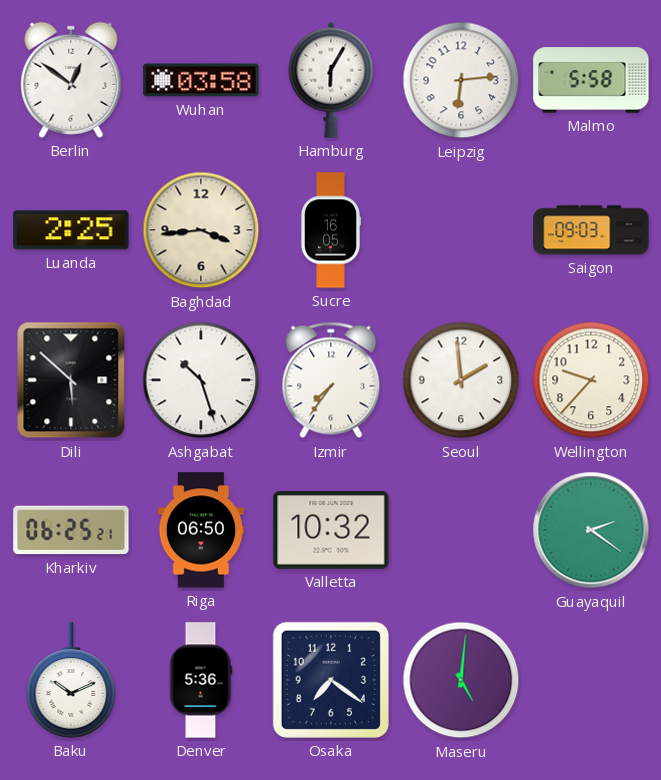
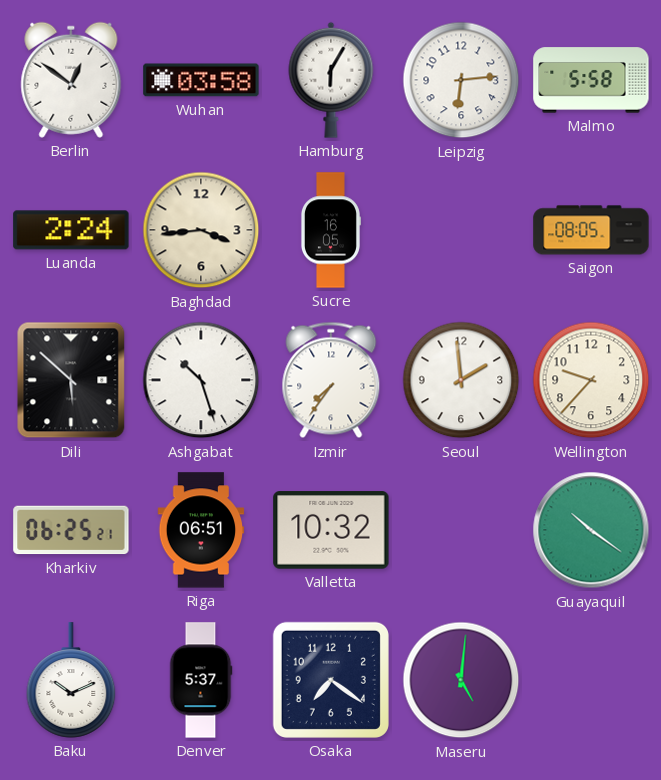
Luanda: 2:25 -> 2:24 (71, 230)
Saigon: 09:03 -> 08:05 (591, 230)
Riga: 06:50 -> 06:51 (201, 530)
Guayaquil: 2:21 -> 10:21 (591, 530)
Denver: 5:36 -> 5:37 (201, 680)
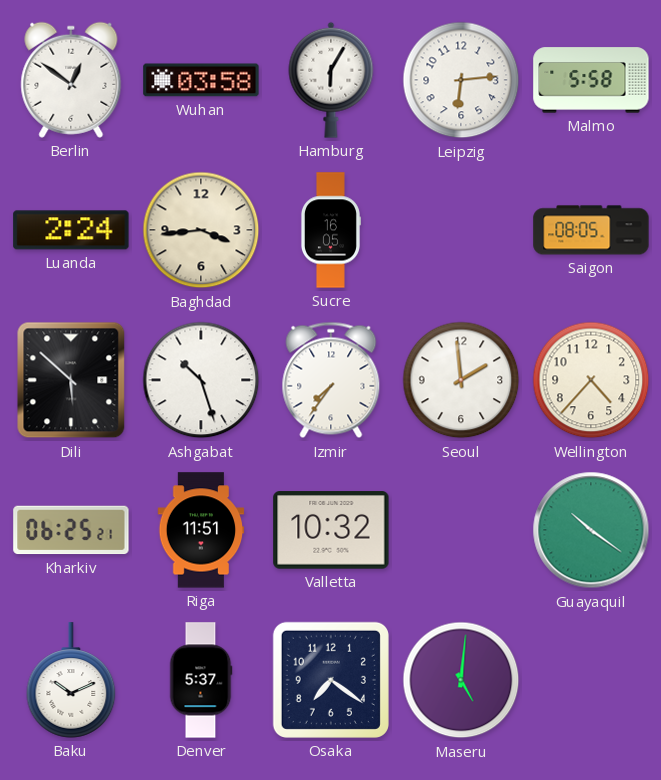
Wellington: 9:37 -> 4:37 (591, 380)
Riga: 06:51 -> 11:51 (201, 530)
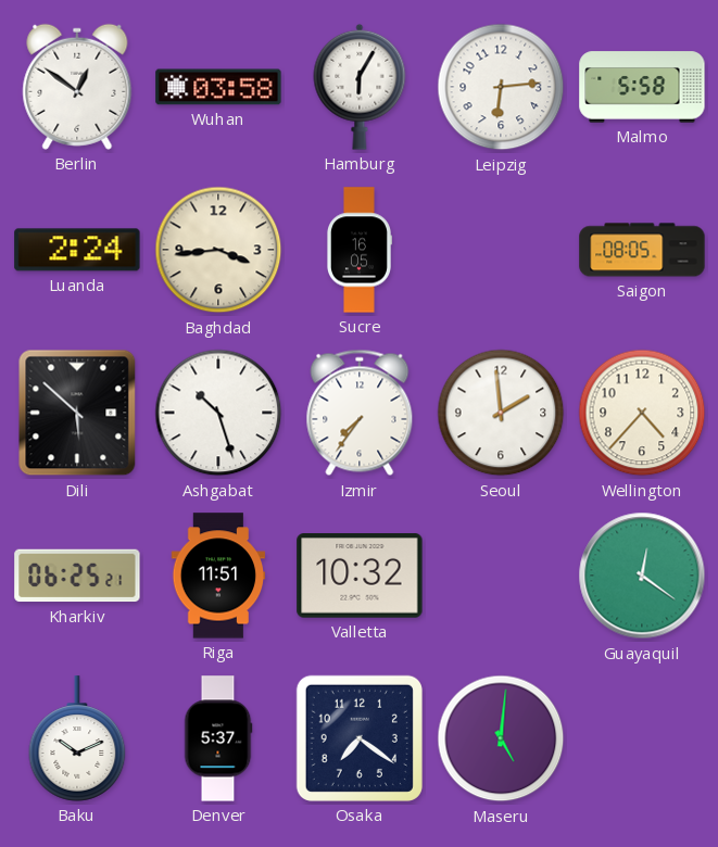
Guayaquil: 10:21 -> 12:21 (642, 576)
